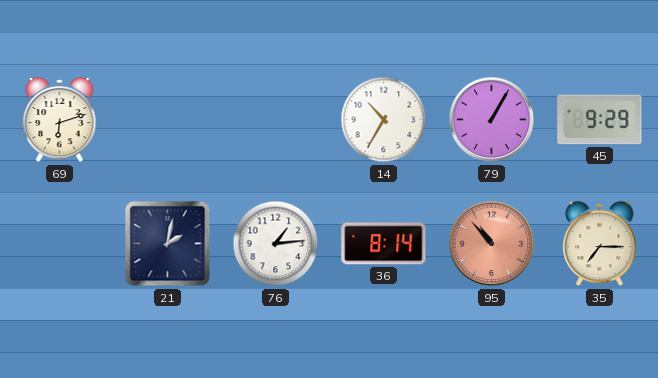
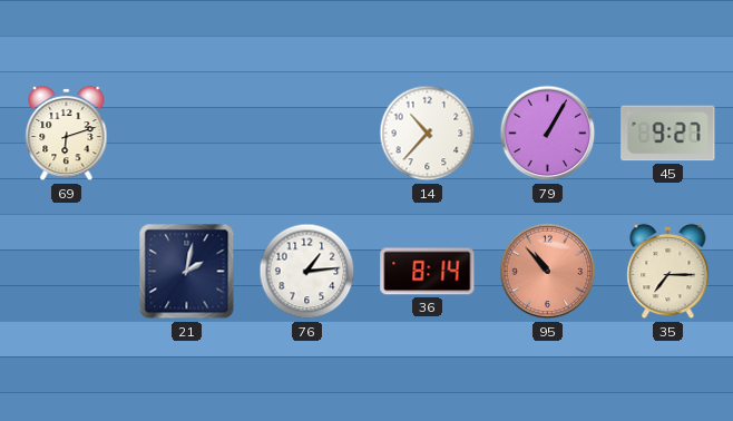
14: 10:35 -> 10:37 (428, 134)
45: 9:29 -> 9:27 (668, 134)
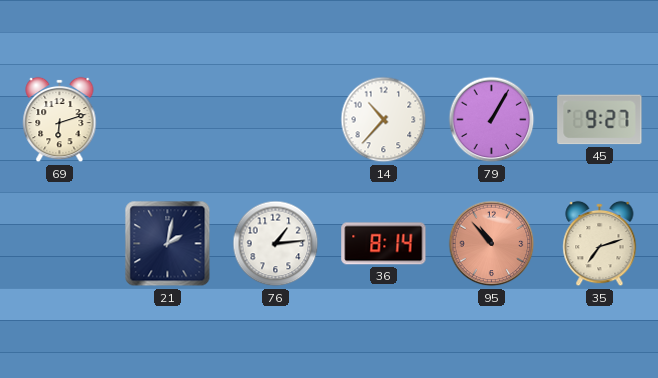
35: 7:15 -> 7:12 (600, 244)
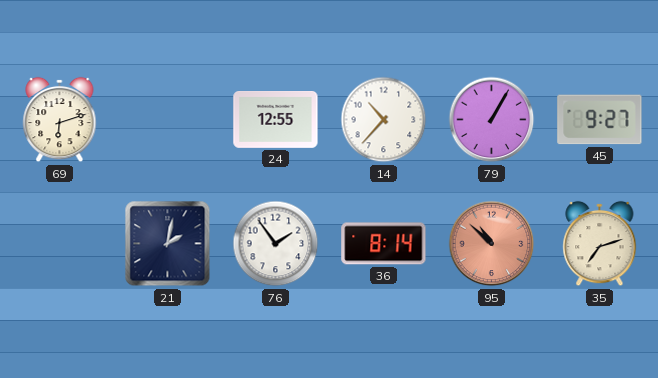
24: none -> 12:55 (276, 120)
76: 1:14 -> 1:54 (276, 244)
95: 10:53 -> 10:52 (492, 244)
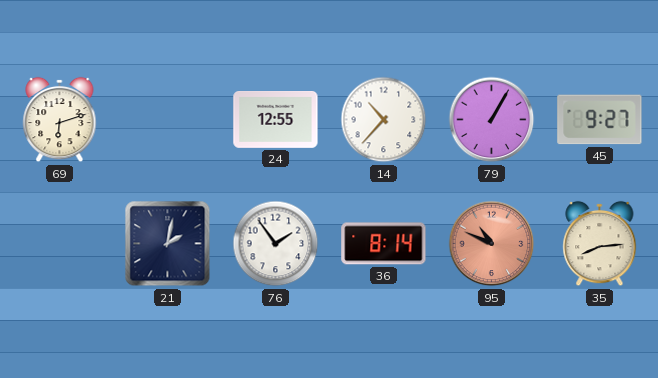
95: 10:52 -> 10:49 (492, 244)
35: 7:12 -> 8:14 (600, 244)
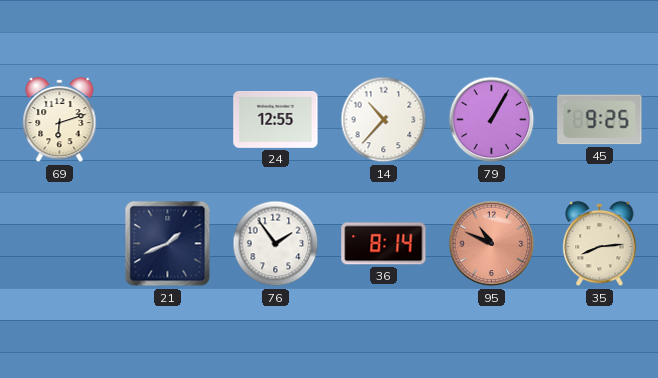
45: 9:27 -> 9:25 (600, 120)
21: 2:02 -> 1:41 (168, 244)
